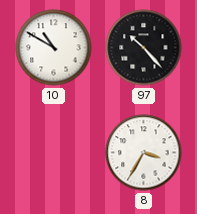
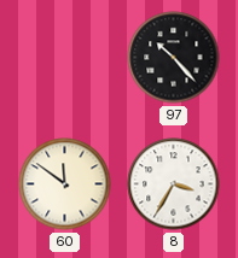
10: 10:50 -> none (54, 48)
60: none -> 11:51 (65, 184)
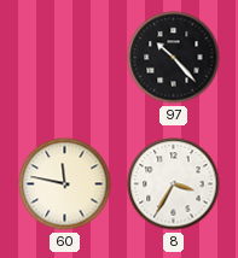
60: 11:51 -> 11:47 (65, 184)
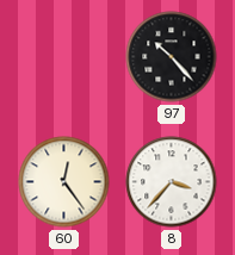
60: 11:47 -> 12:24 (64, 182)
8: 3:35 -> 3:37 (172, 182)
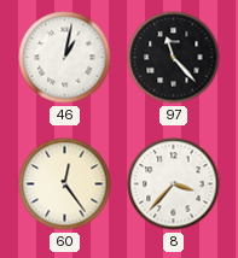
46: none -> 1:02 (65, 58)
97: 10:23 -> 11:23 (174, 58)
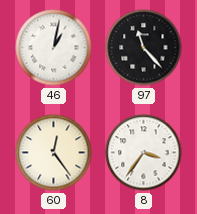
8: 3:37 -> 3:36 (144, 153)
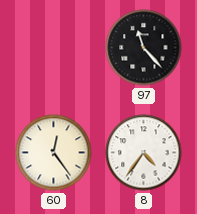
46: 1:02 -> none (54, 48)
8: 3:36 -> 4:36 (144, 153)
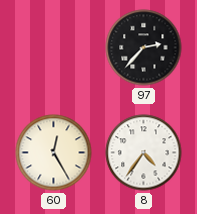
97: 11:23 -> 2:37 (144, 48)
60: 12:24 -> 12:25 (54, 153)
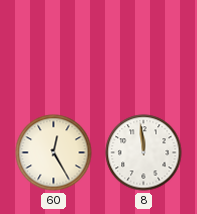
97: 2:37 -> none (144, 48)
8: 4:36 -> 11:59 (144, 153)
